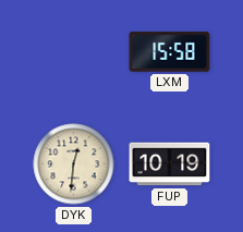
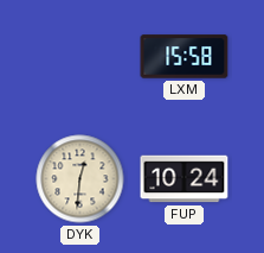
FUP: 10:19 -> 10:24 (185, 179)
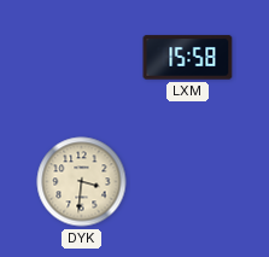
DYK: 12:31 -> 3:31 (82, 182)
FUP: 10:24 -> none (185, 179)
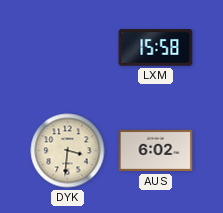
AUS: none -> 6:02 (156, 151)
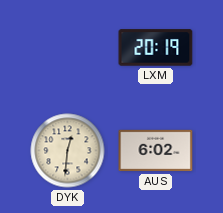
LXM: 15:58 -> 20:19 (156, 48)
DYK: 3:31 -> 12:31 (68, 151)
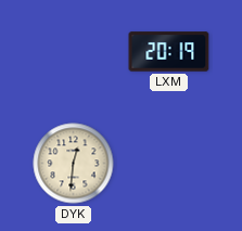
AUS: 6:02 -> none (156, 151)
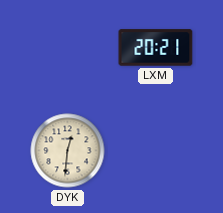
LXM: 20:19 -> 20:21 (156, 48)
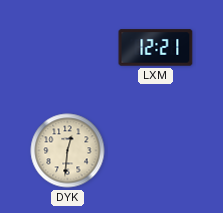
LXM: 20:21 -> 12:21 (156, 48)
